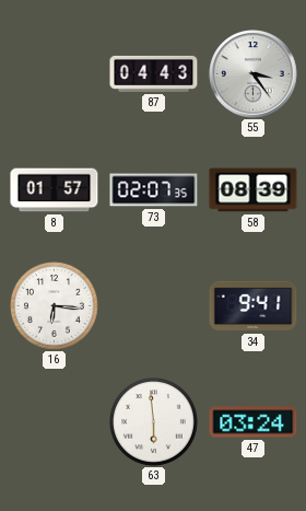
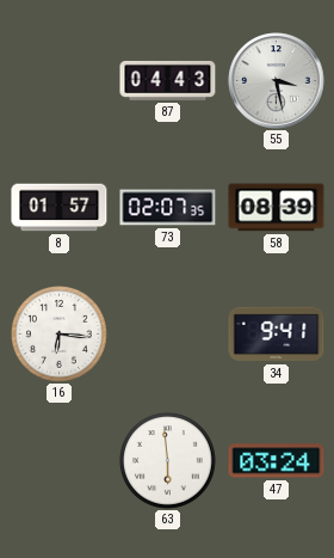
55: 3:24 -> 3:28 (277, 81)
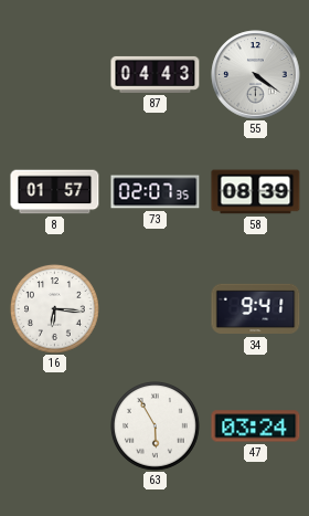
55: 3:28 -> 4:21 (256, 75)
63: 5:59 -> 5:55 (154, 425)
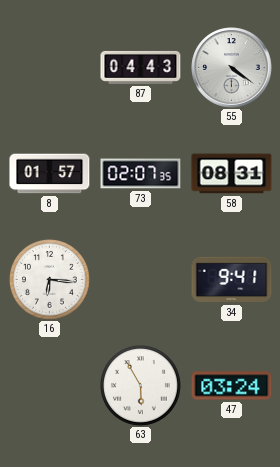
58: 08:39 -> 08:31 (232, 174)
